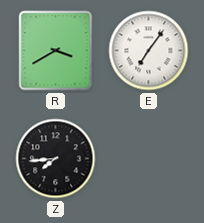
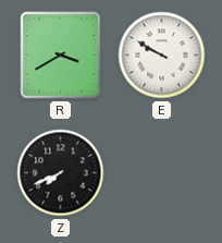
E: 7:06 -> 9:50 (162, 56)
Z: 7:44 -> 7:41 (61, 173)
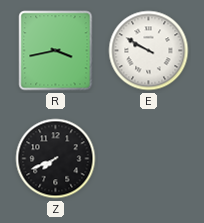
R: 3:40 -> 3:43 (56, 51)
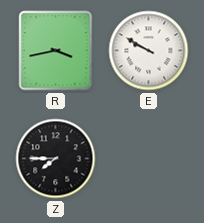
Z: 7:41 -> 7:45 (56, 159)
